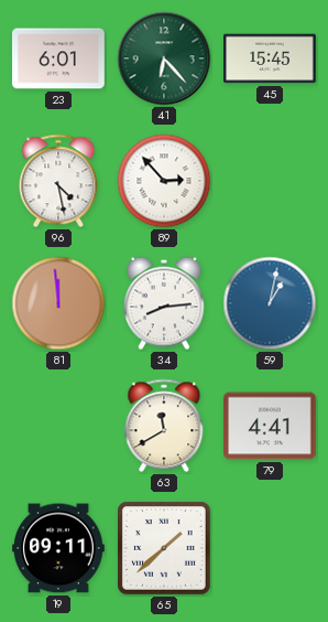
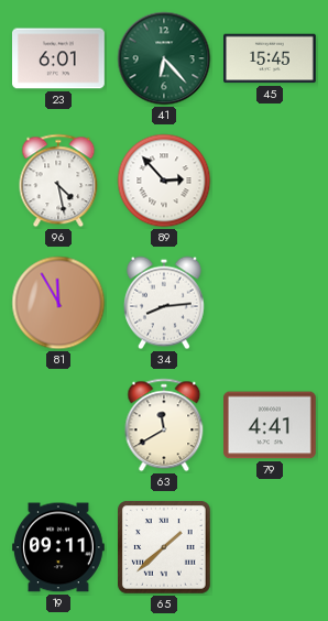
81: 11:59 -> 11:55 (58, 303)
59: 1:02 -> none (270, 303)
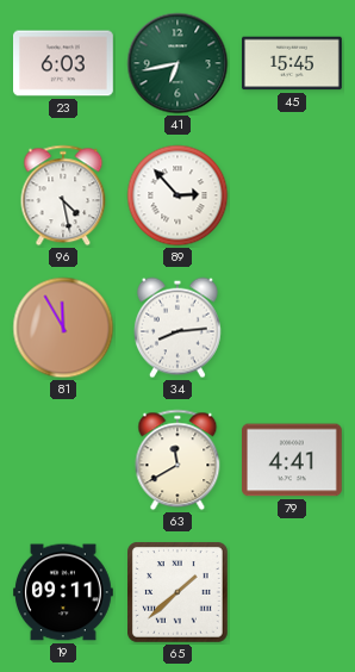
23: 6:01 -> 6:03 (64, 63)
41: 6:23 -> 6:43 (177, 63)
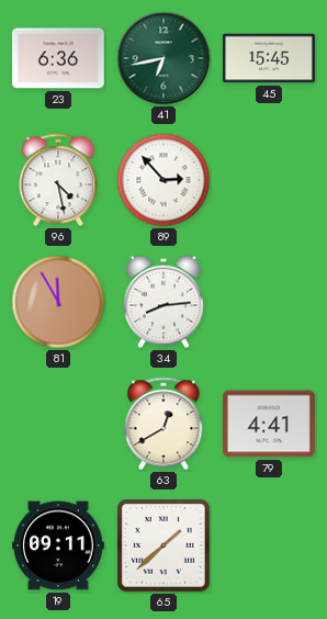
23: 6:03 -> 6:36 (59, 58)
63: 11:40 -> 12:40 (163, 424)
